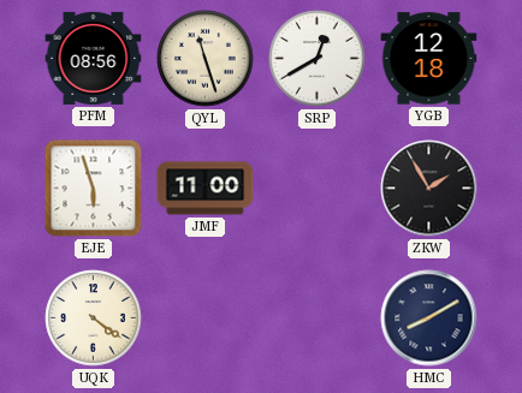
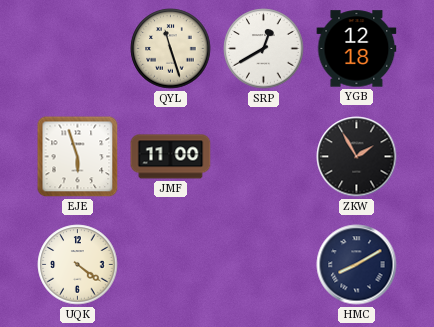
PFM: 08:56 -> none (94, 58)
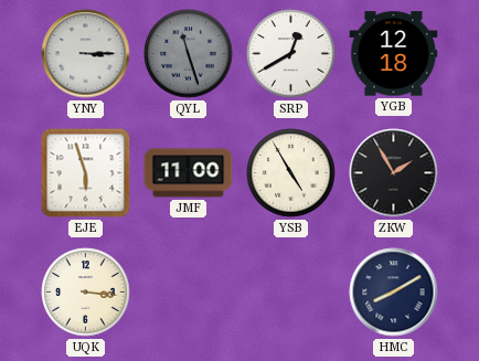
YNY: none -> 3:15 (86, 54)
QYL dial: cream -> grey (189, 54)
YSB: none -> 4:55 (291, 173)
UQK: 4:21 -> 3:16 (86, 293)
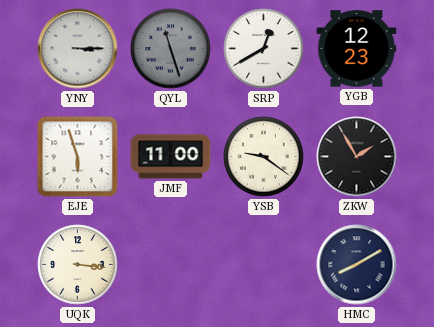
YGB: 12:18 -> 12:23 (357, 49)
YSB: 4:55 -> 9:21 (264, 157)
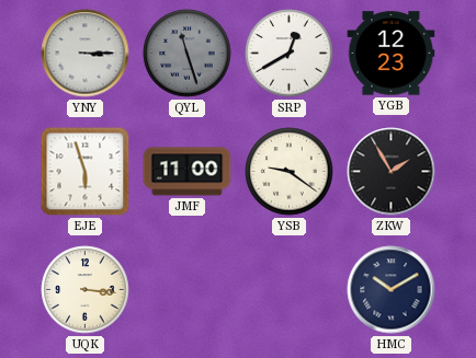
HMC: 8:10 -> 10:10 (392, 290)
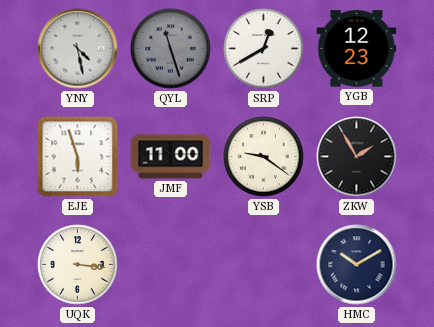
YNY: 3:15 -> 4:28 (78, 49)
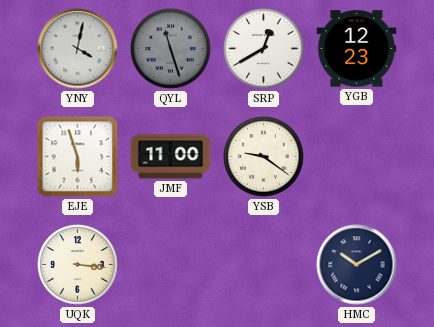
YNY: 4:28 -> 4:02 (78, 49)
ZKW: 1:55 -> none (357, 157)
